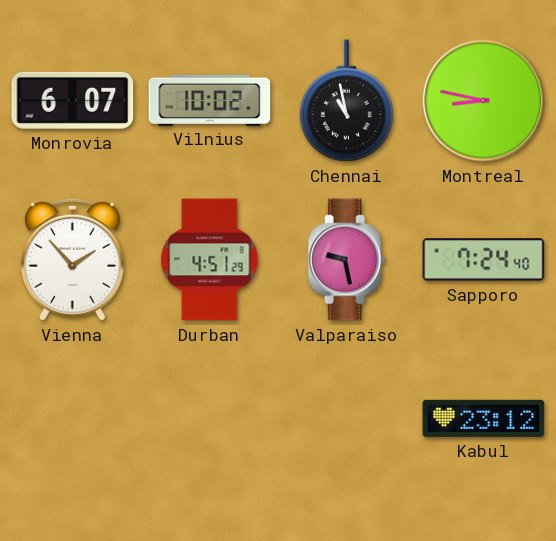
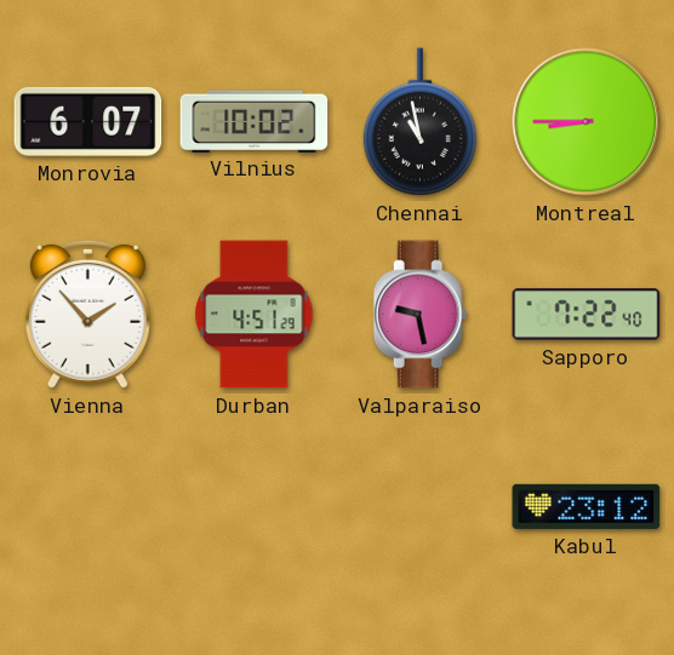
Montreal: 8:47 -> 8:45 (587, 122)
Sapporo: 7:24 -> 7:22 (587, 315)
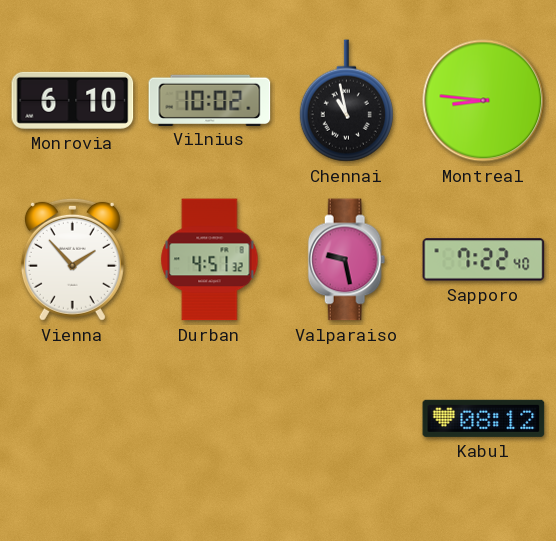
Monrovia: 6:07 -> 6:10 (73, 100)
Montreal: 8:45 -> 8:46 (484, 101)
Durban: 4:51:29 -> 4:51:32 (210, 260)
Kabul: 23:12 -> 08:12 (484, 418)
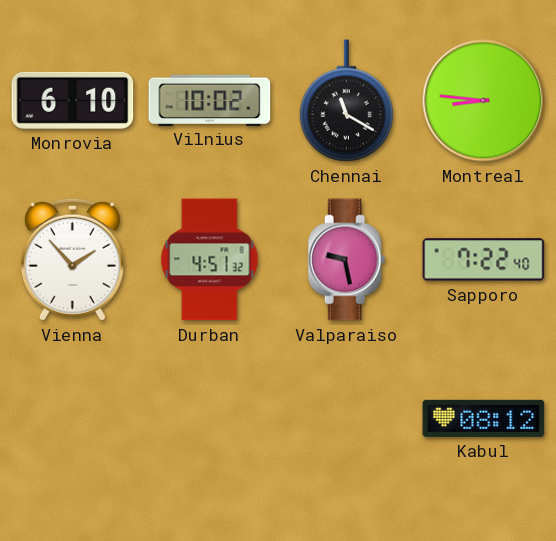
Chennai: 10:58 -> 11:20 (346, 101)
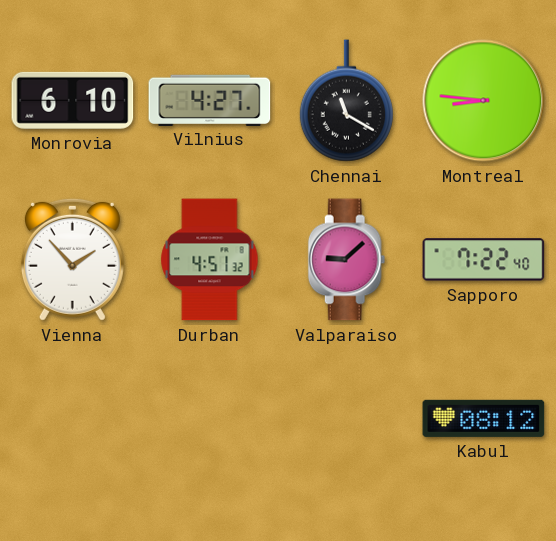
Vilnius: 10:02 -> 4:27 (210, 100)
Valparaiso: 9:28 -> 9:08 (347, 260)
